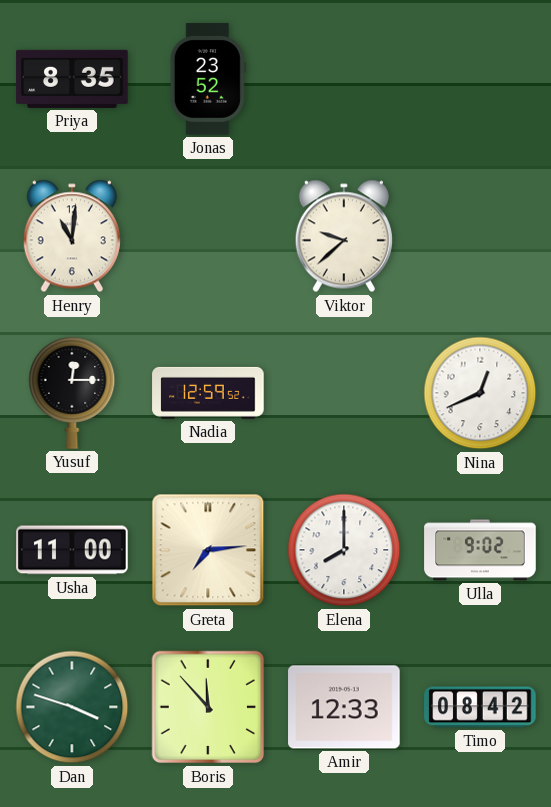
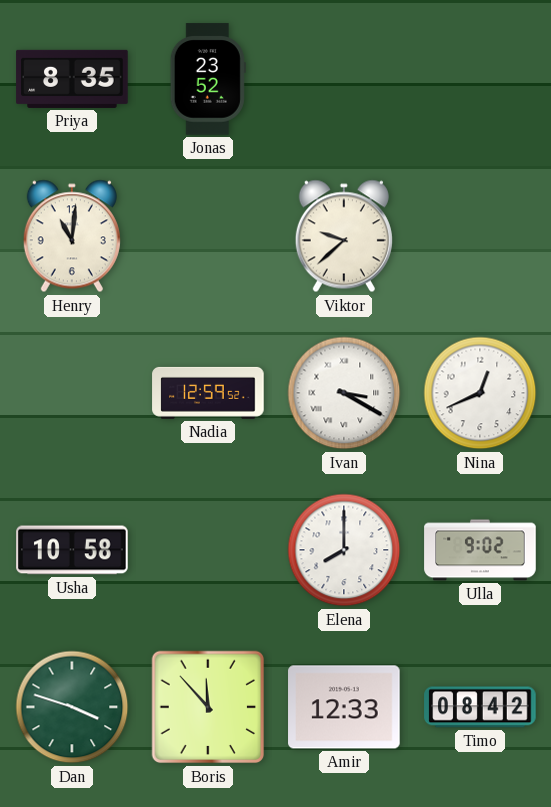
Yusuf: 12:15 -> none (72, 393)
Ivan: none -> 3:20 (344, 393)
Usha: 11:00 -> 10:58 (72, 550)
Greta: 7:14 -> none (208, 550)
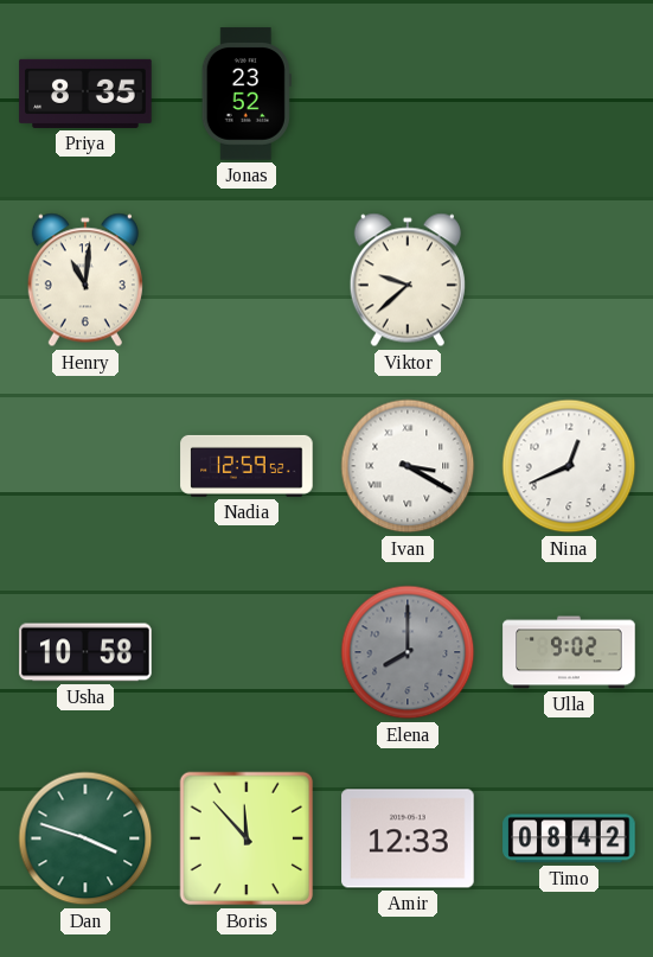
Elena dial: white -> grey (408, 652)
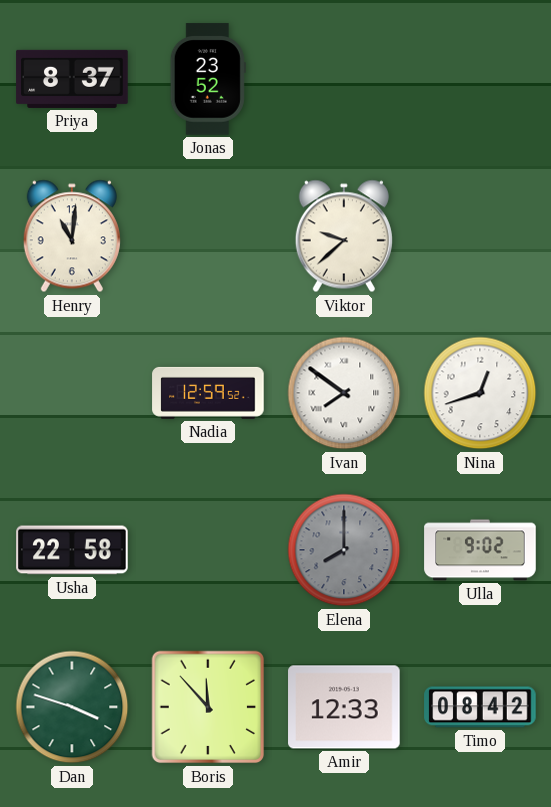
Priya: 8:35 -> 8:37 (72, 79)
Ivan: 3:20 -> 7:51 (344, 393)
Nina: 12:41 -> 12:42 (480, 393)
Usha: 10:58 -> 22:58 (72, 550)
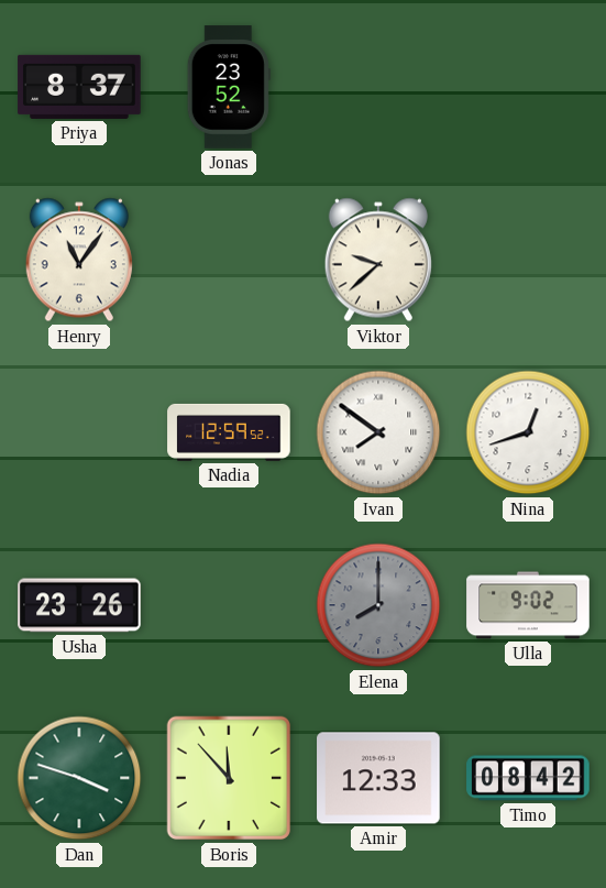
Henry: 11:01 -> 11:06 (79, 260)
Usha: 22:58 -> 23:26 (79, 605)
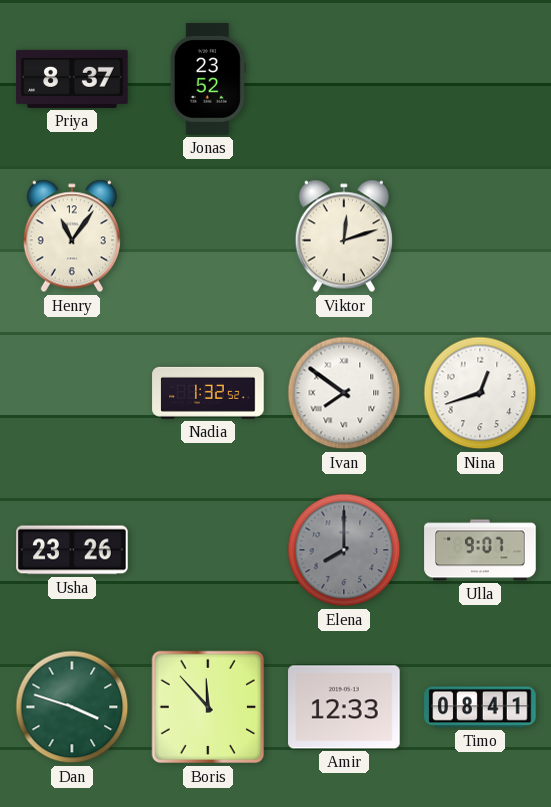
Viktor: 9:38 -> 12:12 (344, 236)
Nadia: 12:59 -> 1:32 (208, 393)
Ulla: 9:02 -> 9:07 (480, 550)
Timo: 08:42 -> 08:41 (480, 707)
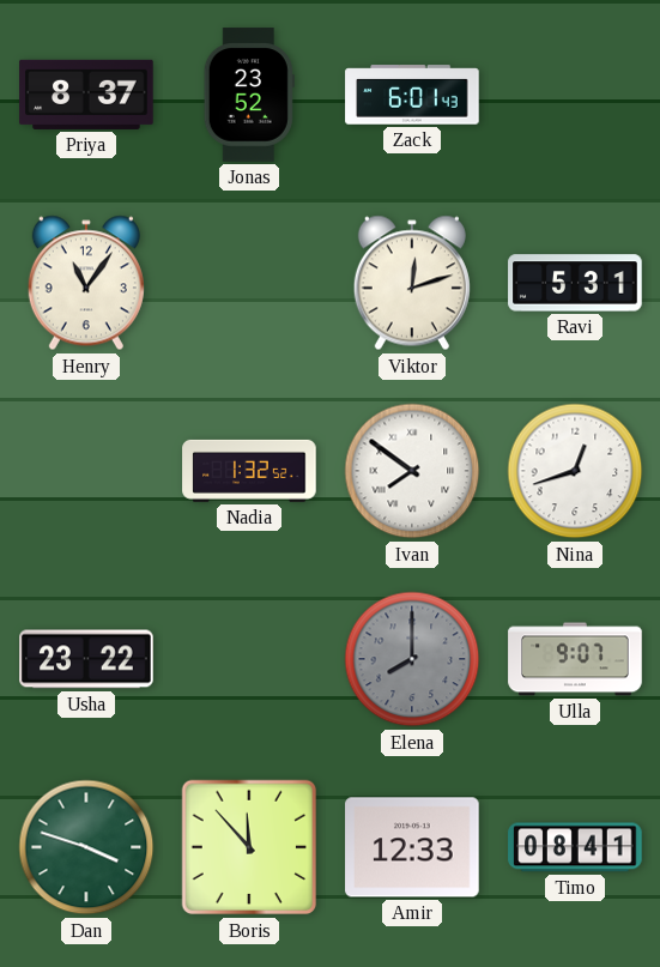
Zack: none -> 6:01 (412, 95)
Ravi: none -> 5:31 (575, 283)
Usha: 23:26 -> 23:22 (86, 659)
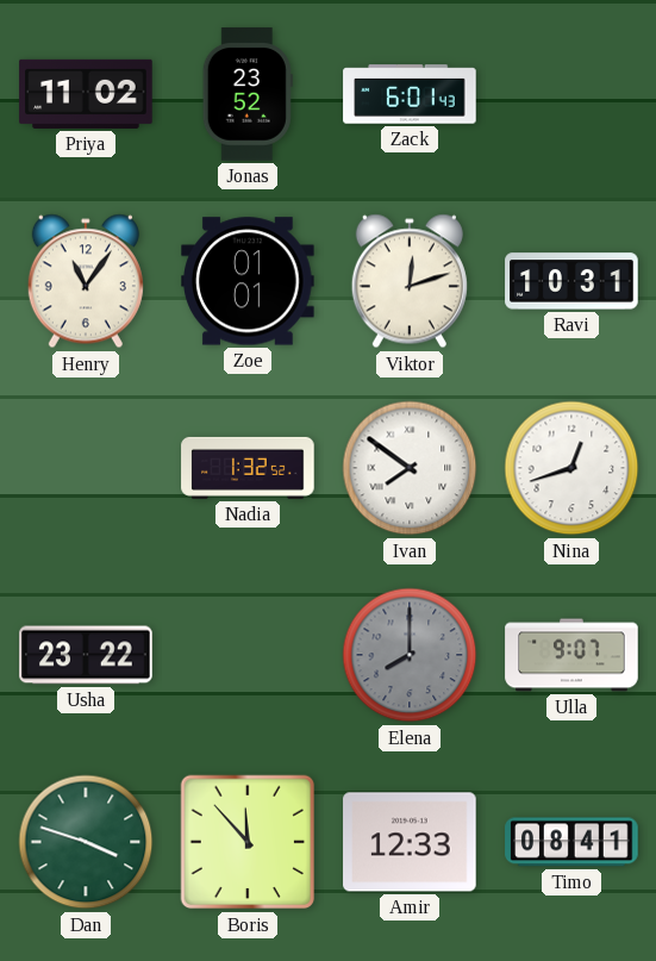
Priya: 8:37 -> 11:02 (86, 94)
Zoe: none -> 01:01 (248, 281)
Ravi: 5:31 -> 10:31 (571, 281)
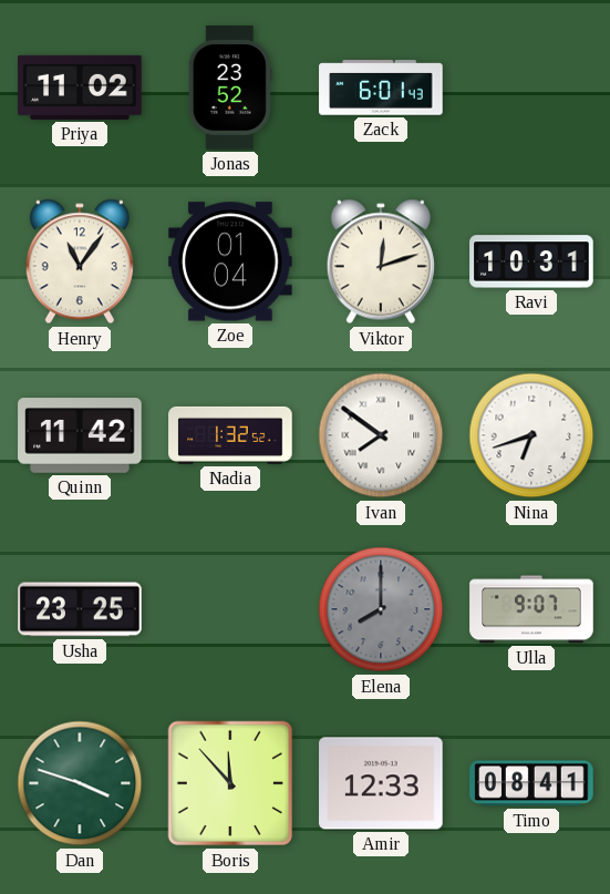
Zoe: 01:01 -> 01:04 (230, 261)
Quinn: none -> 11:42 (80, 435)
Nina: 12:42 -> 6:42 (531, 435)
Usha: 23:22 -> 23:25 (80, 609)
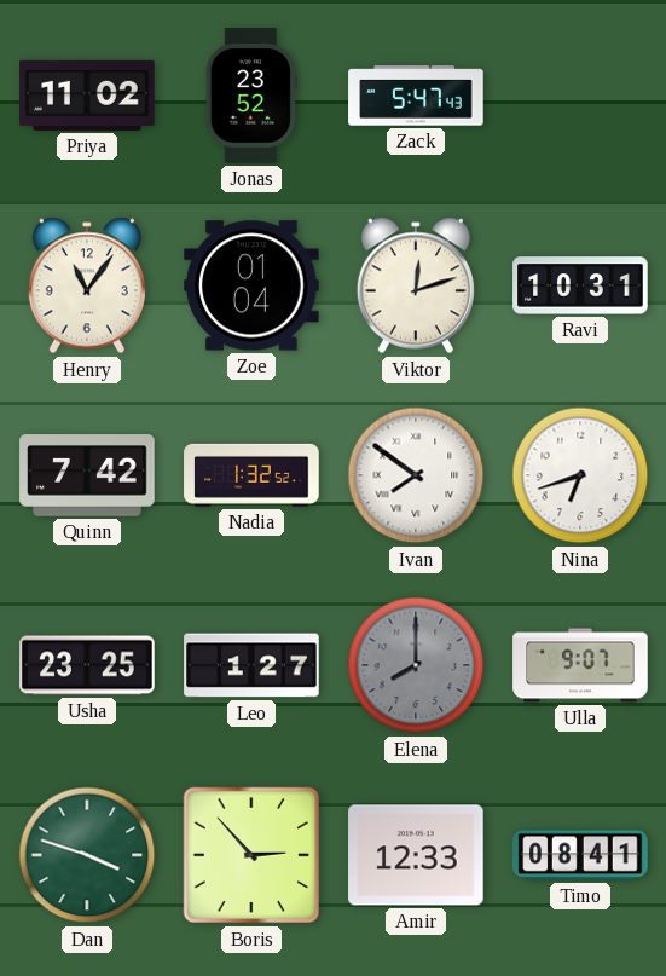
Zack: 6:01 -> 5:47 (416, 96)
Quinn: 11:42 -> 7:42 (87, 475)
Leo: none -> 1:27 (251, 665)
Boris: 11:53 -> 2:53 (251, 855)
